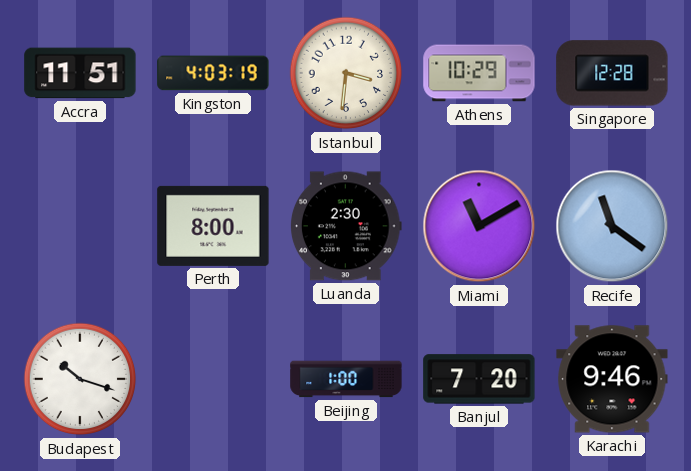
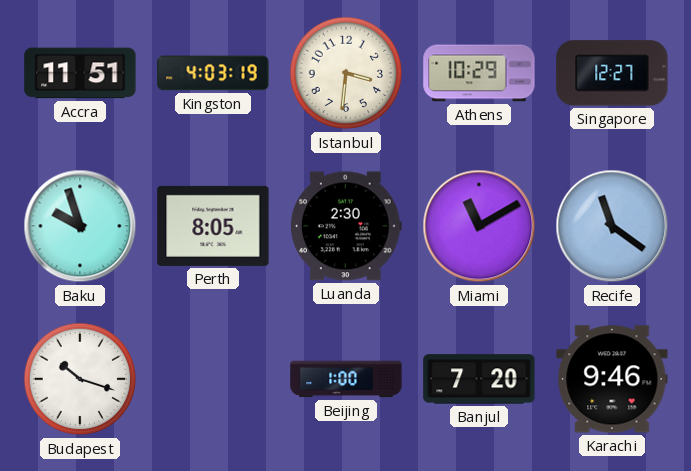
Singapore: 12:28 -> 12:27 (612, 73)
Baku: none -> 9:57 (80, 226)
Perth: 8:00 -> 8:05 (213, 226)
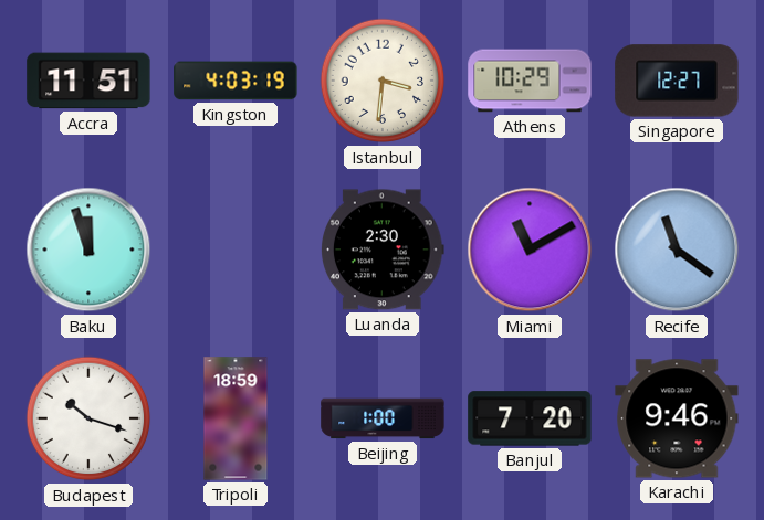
Baku: 9:57 -> 11:57 (88, 250)
Perth: 8:05 -> none (213, 226)
Tripoli: none -> 18:59 (236, 418)
